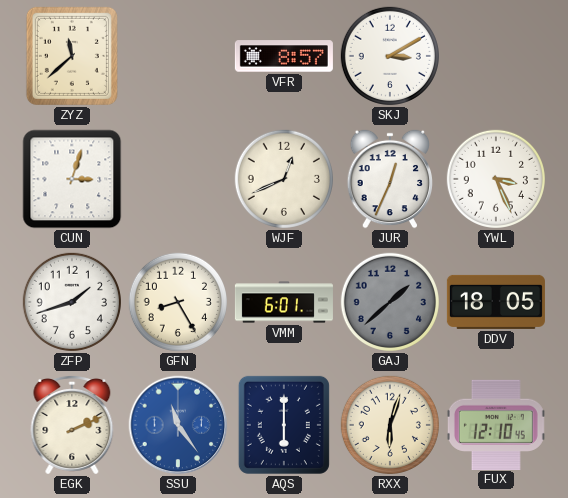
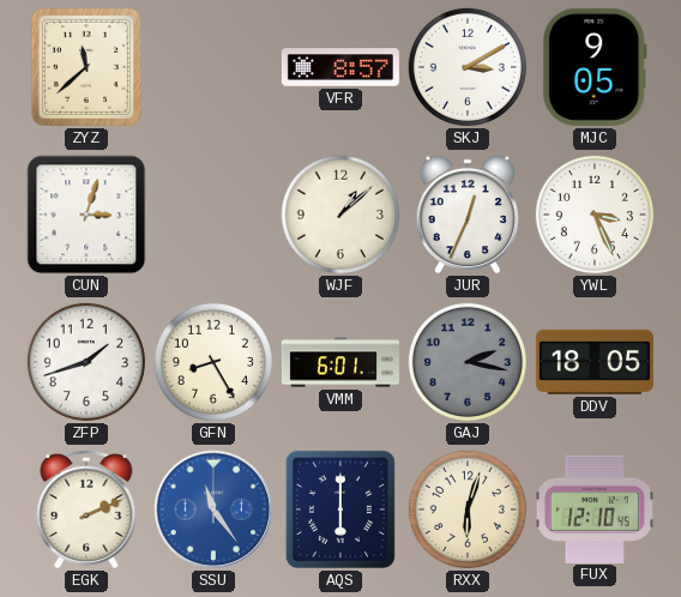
MJC: none -> 9:05 (595, 67)
WJF: 12:41 -> 1:08 (340, 215)
GAJ: 1:38 -> 2:17 (468, 362)
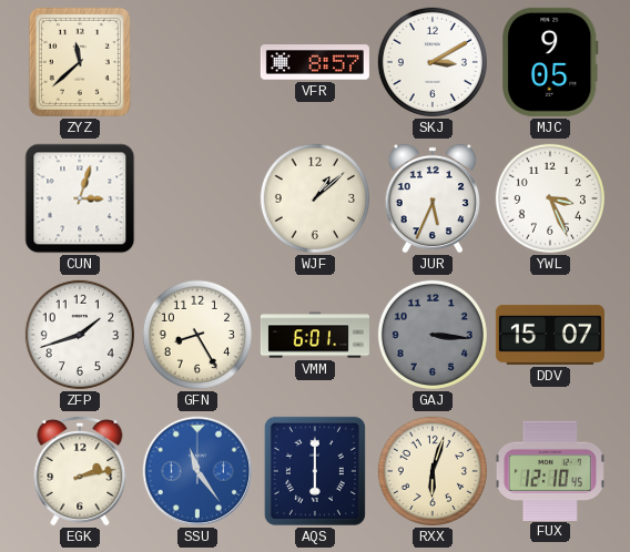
JUR: 12:34 -> 5:34 (431, 198)
GAJ: 2:17 -> 3:16 (433, 335)
DDV: 18:05 -> 15:07 (550, 335)
EGK: 2:11 -> 2:13 (80, 472)
